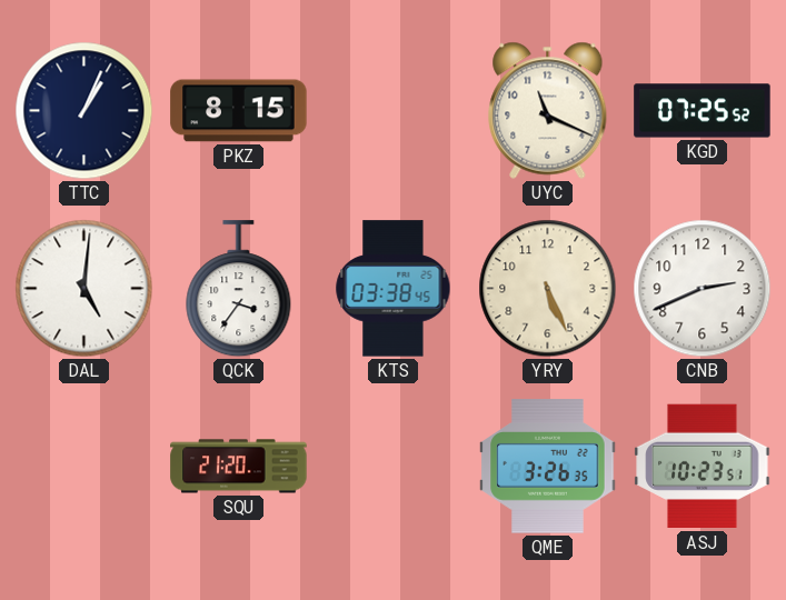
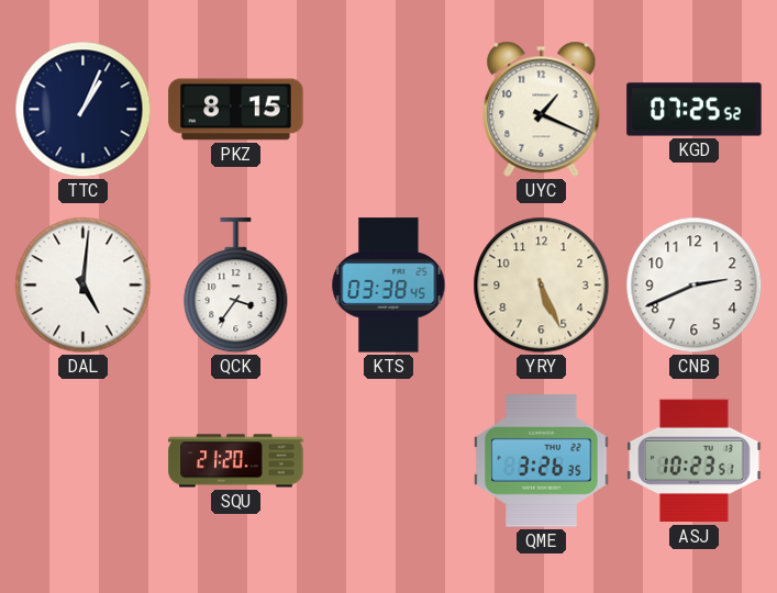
UYC: 11:19 -> 1:19 (542, 109)
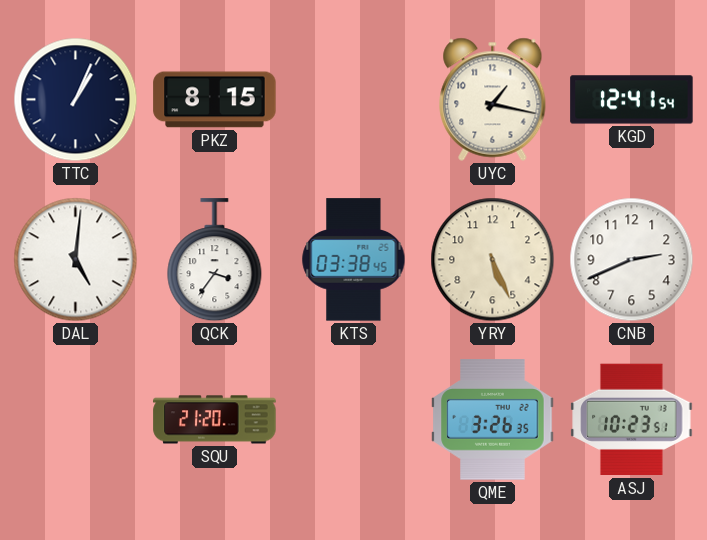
UYC: 1:19 -> 1:17 (493, 99)
KGD: 07:25 -> 12:41 (632, 100)
